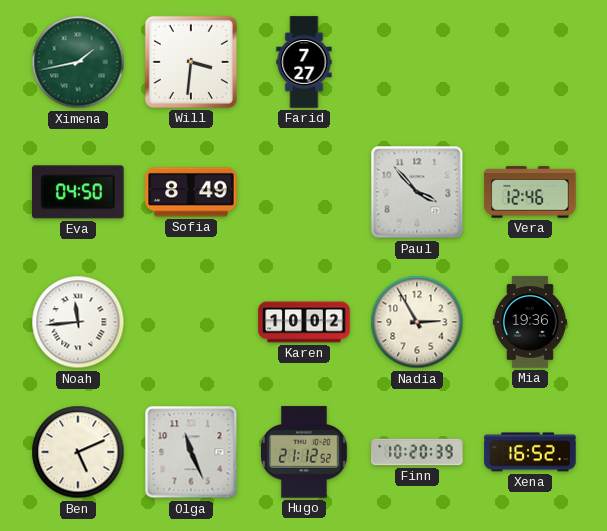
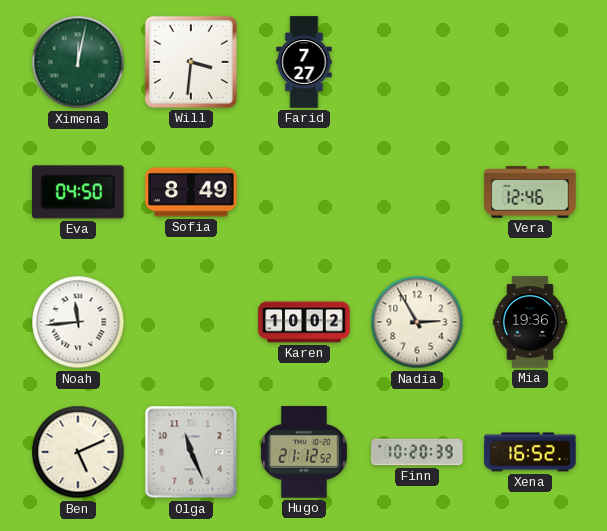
Ximena: 1:43 -> 12:02 (78, 62)
Paul: 3:53 -> none (417, 192)
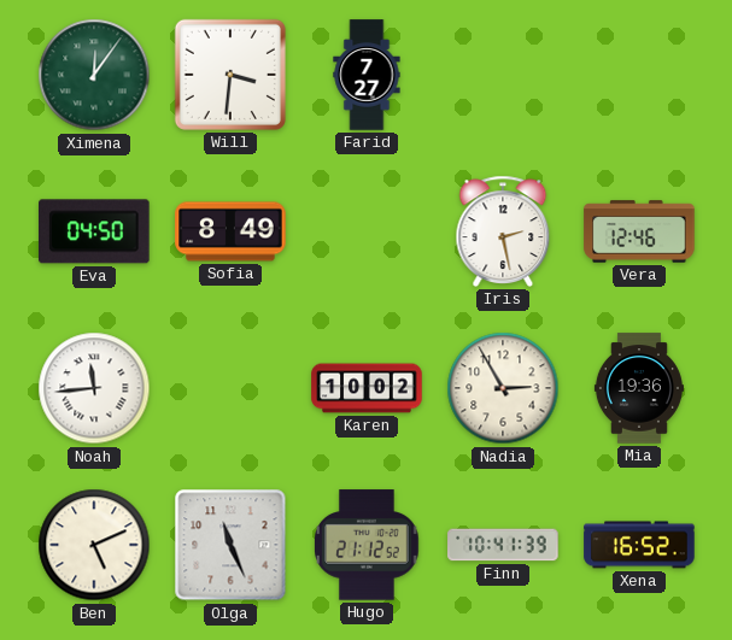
Ximena: 12:02 -> 12:06 (94, 75)
Iris: none -> 2:28 (503, 231)
Finn: 10:20 -> 10:41 (503, 545)
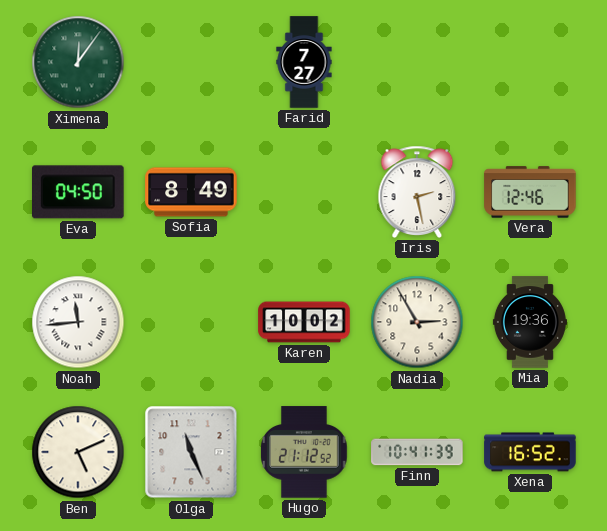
Will: 3:31 -> none (230, 75)
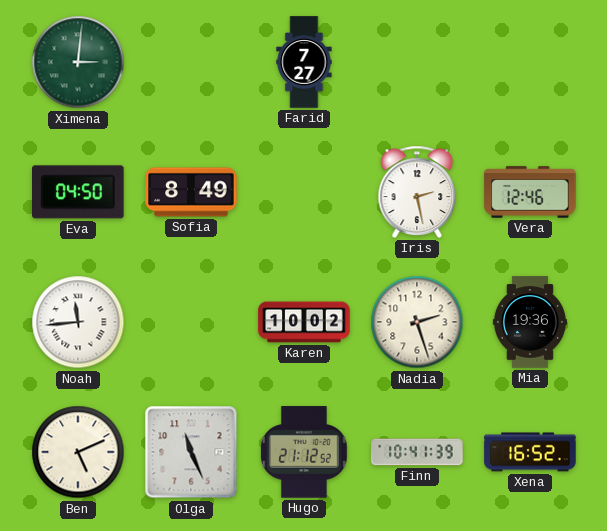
Ximena: 12:06 -> 3:01 (78, 62)
Nadia: 2:55 -> 2:27 (417, 322)
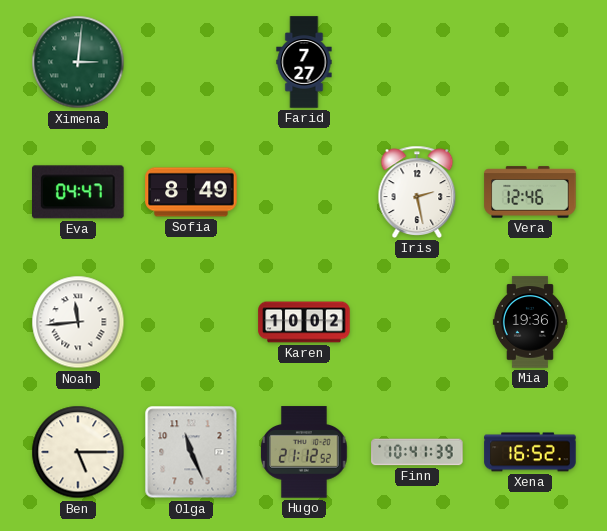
Eva: 04:50 -> 04:47 (79, 192)
Nadia: 2:27 -> none (417, 322)
Ben: 5:11 -> 5:15 (78, 452)
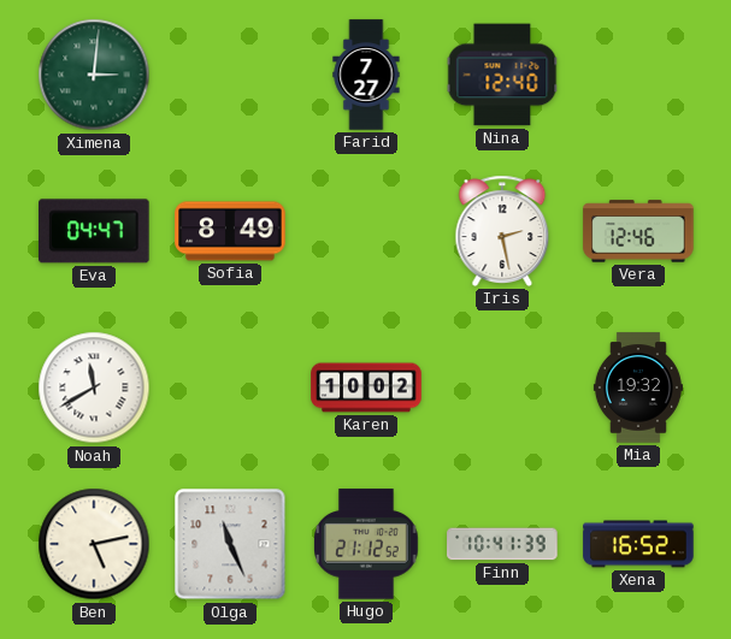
Nina: none -> 12:40 (502, 75)
Noah: 11:44 -> 11:40 (94, 387)
Mia: 19:36 -> 19:32 (638, 387)
Ben: 5:15 -> 5:13 (94, 544)
